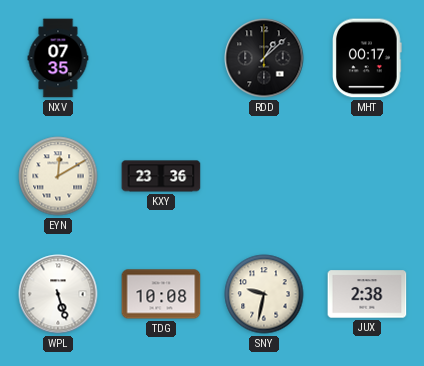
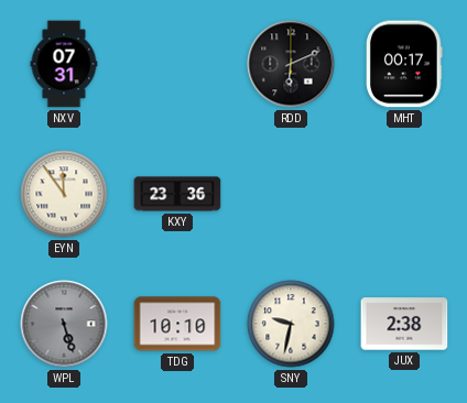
NXV: 07:35 -> 07:31 (64, 64)
RDD: 1:08 -> 6:11 (291, 64)
EYN: 12:10 -> 11:54 (64, 194)
WPL dial: white -> grey (64, 324)
TDG: 10:08 -> 10:10 (177, 324)
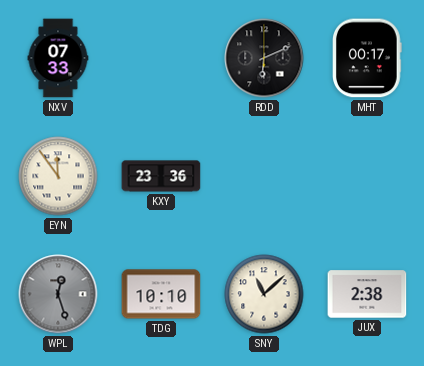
NXV: 07:31 -> 07:33 (58, 58)
WPL: 5:27 -> 12:27 (58, 294)
SNY: 9:32 -> 11:08 (264, 294)
